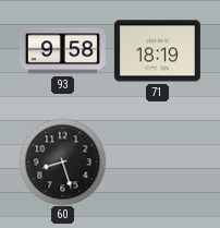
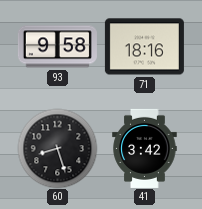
71: 18:19 -> 18:16 (144, 47)
41: none -> 3:42 (145, 148)
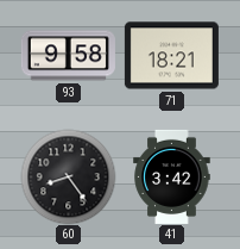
71: 18:16 -> 18:21 (171, 56)
60: 8:27 -> 8:24 (68, 176)
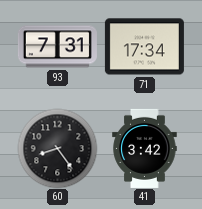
93: 9:58 -> 7:31 (57, 47)
71: 18:21 -> 17:34 (144, 47)
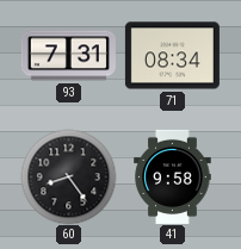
71: 17:34 -> 08:34 (172, 56)
41: 3:42 -> 9:58 (173, 176)
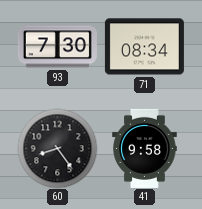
93: 7:31 -> 7:30 (57, 47)
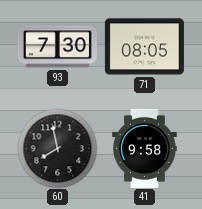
71: 08:34 -> 08:05 (144, 47)
60: 8:24 -> 7:58 (57, 148)
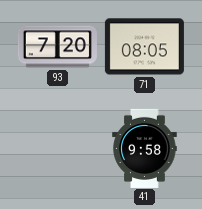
93: 7:30 -> 7:20 (57, 47)
60: 7:58 -> none (57, 148)
